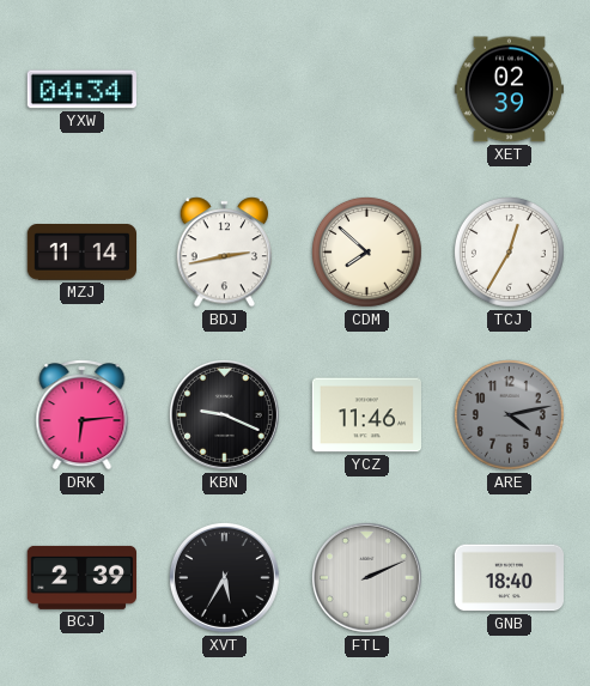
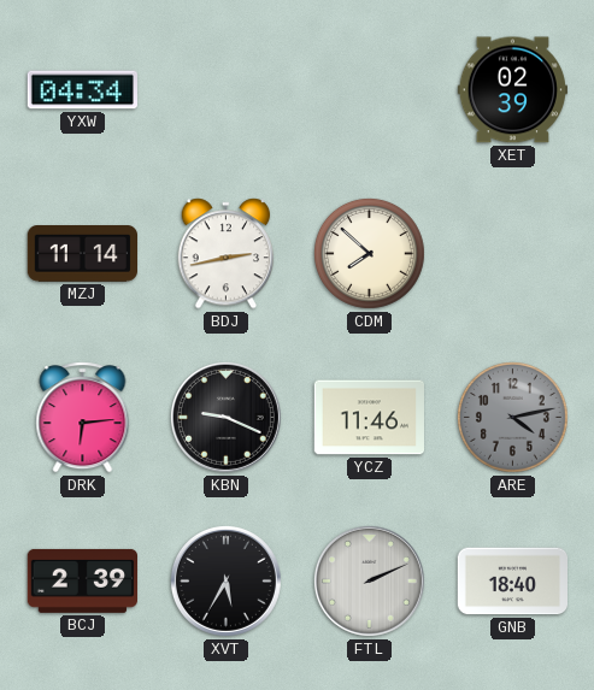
TCJ: 12:35 -> none (509, 251)
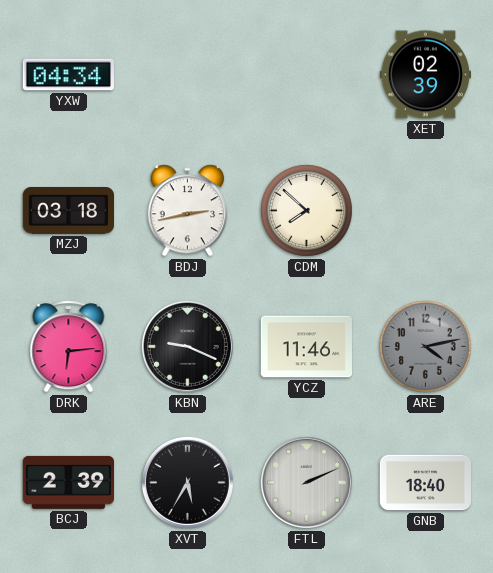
MZJ: 11:14 -> 03:18 (68, 211)
